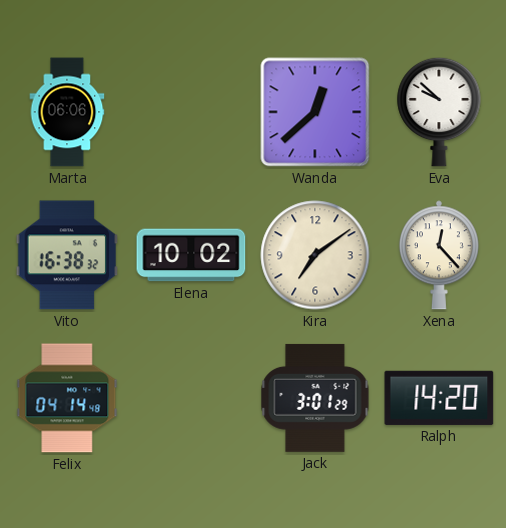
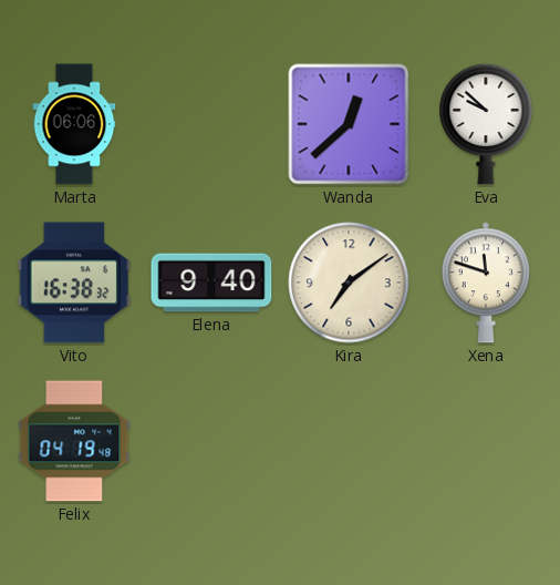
Elena: 10:02 -> 9:40 (211, 283)
Xena: 12:23 -> 11:48 (486, 283)
Felix: 04:14 -> 04:19 (74, 441)
Jack: 3:01 -> none (315, 398)
Ralph: 14:20 -> none (439, 398)
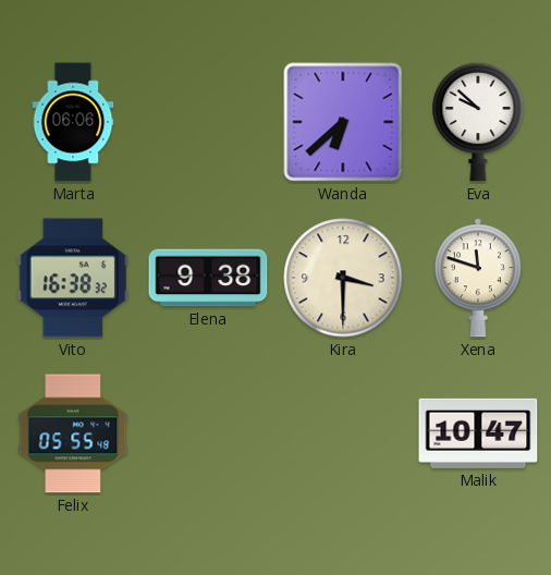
Wanda: 12:38 -> 6:38 (343, 122)
Elena: 9:40 -> 9:38 (208, 278)
Kira: 7:09 -> 3:30 (343, 278)
Felix: 04:19 -> 05:55 (73, 433)
Malik: none -> 10:47 (478, 433)
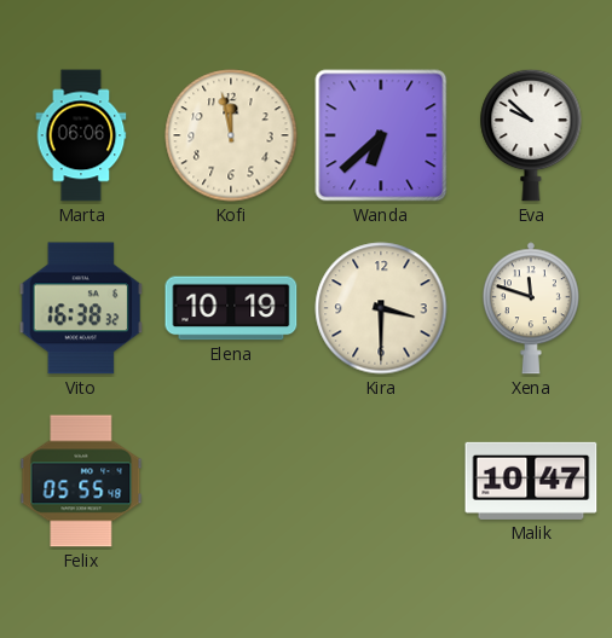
Kofi: none -> 11:58 (231, 135)
Elena: 9:38 -> 10:19 (231, 308)
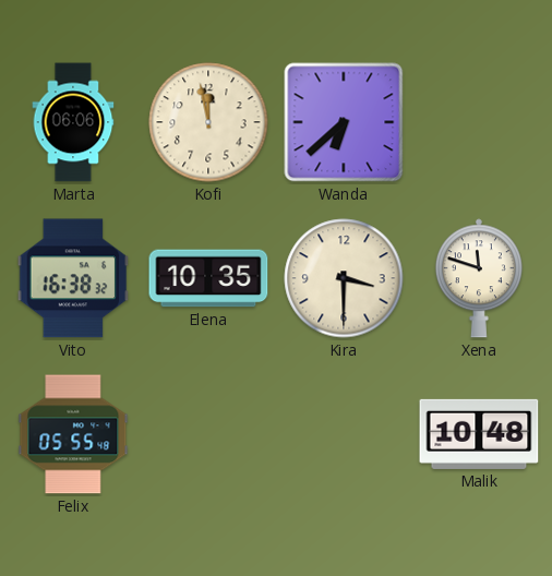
Eva: 9:52 -> none (531, 135)
Elena: 10:19 -> 10:35 (208, 278)
Malik: 10:47 -> 10:48 (479, 434)
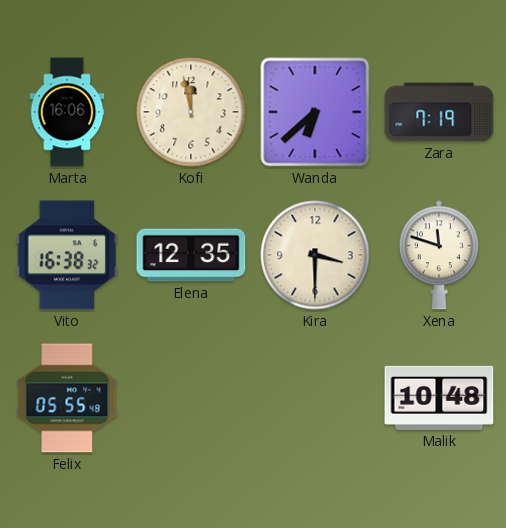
Marta: 06:06 -> 16:06 (67, 112)
Zara: none -> 7:19 (439, 112)
Elena: 10:35 -> 12:35 (191, 255)
